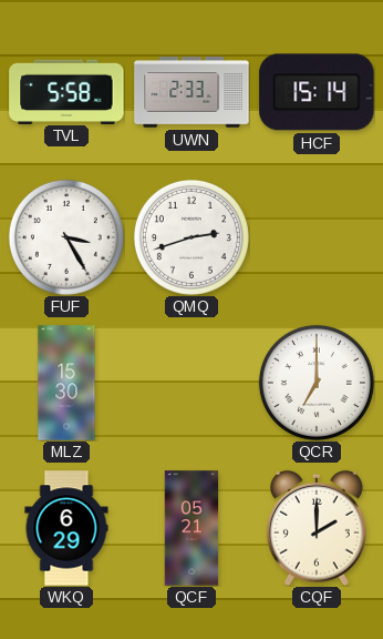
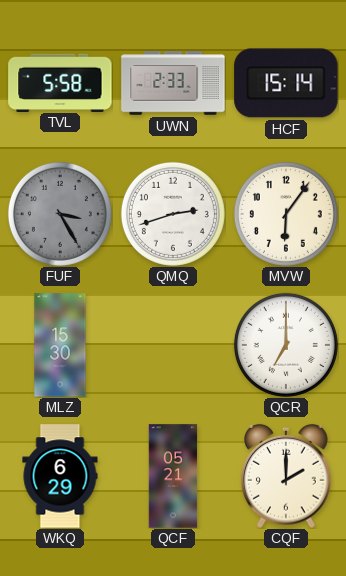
FUF dial: white -> grey (60, 214)
MVW: none -> 6:06 (286, 214)
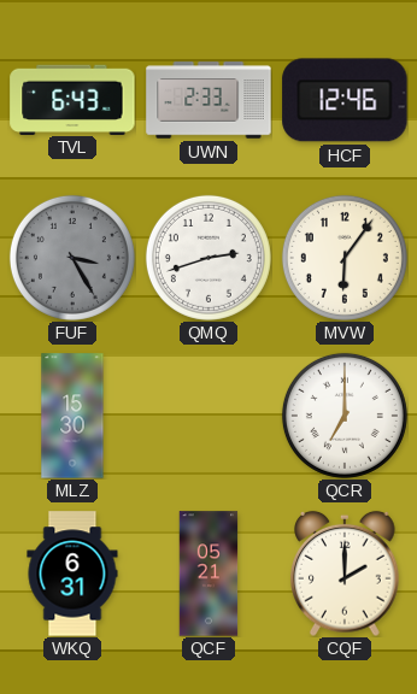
TVL: 5:58 -> 6:43 (72, 99)
HCF: 15:14 -> 12:46 (345, 100)
WKQ: 6:29 -> 6:31 (72, 574)
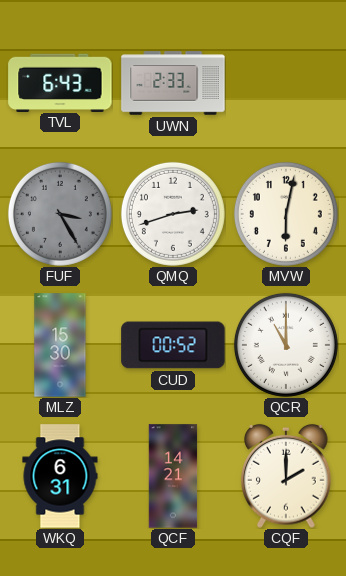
HCF: 12:46 -> none (345, 100)
MVW: 6:06 -> 6:02 (286, 214)
CUD: none -> 00:52 (173, 345)
QCR: 7:00 -> 11:00 (286, 345)
QCF: 05:21 -> 14:21 (173, 476)
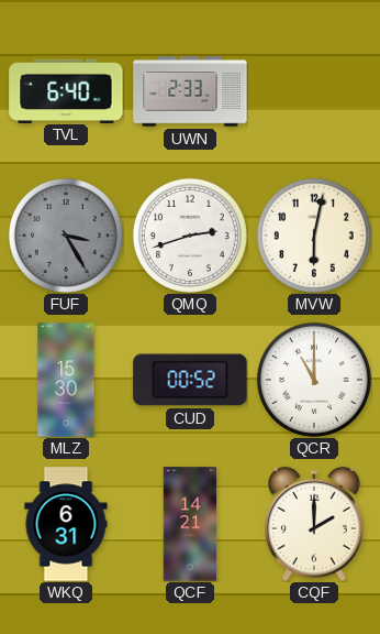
TVL: 6:43 -> 6:40 (66, 90)
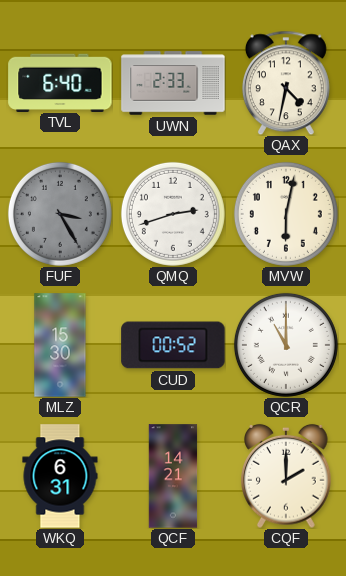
QAX: none -> 4:32 (286, 83)
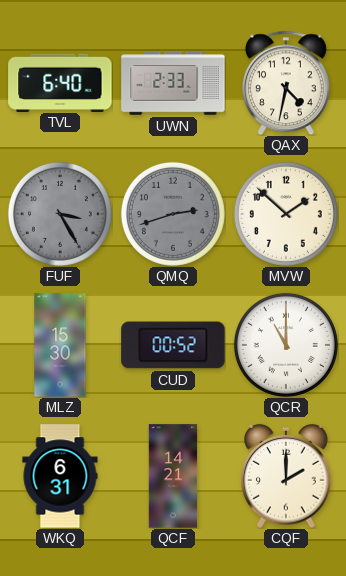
QMQ dial: white -> grey (173, 214)
MVW: 6:02 -> 1:52 (286, 214)
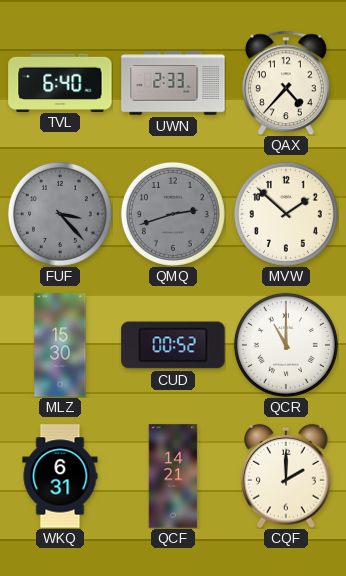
QAX: 4:32 -> 4:37 (286, 83)
FUF: 3:25 -> 3:23 (60, 214)
